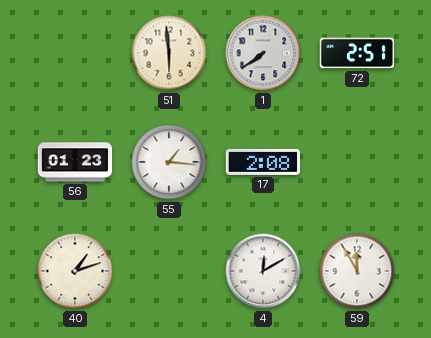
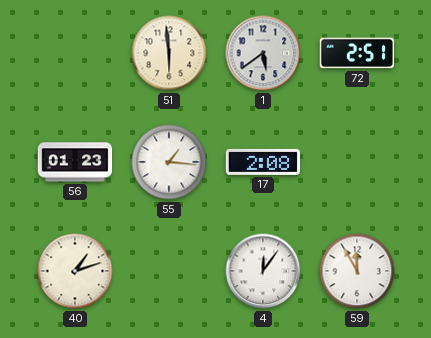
1: 7:39 -> 5:39 (263, 53)
4: 12:10 -> 12:06 (263, 271)
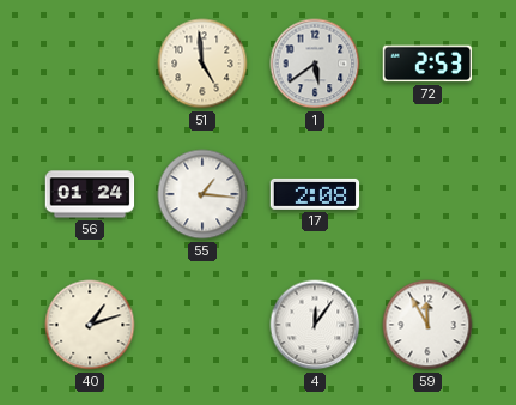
51: 5:59 -> 4:59 (202, 64)
72: 2:51 -> 2:53 (427, 64)
56: 01:23 -> 01:24 (90, 194)
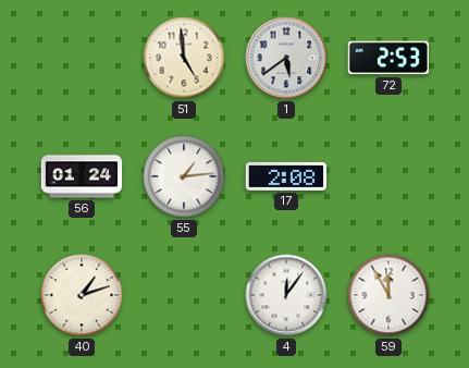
55: 1:16 -> 1:14 (184, 176)
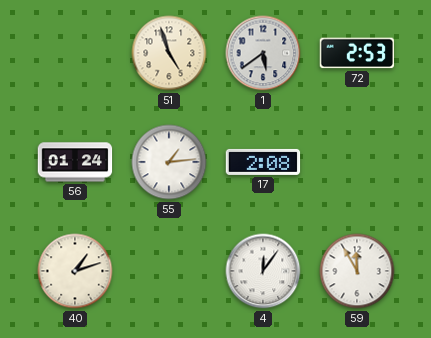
51: 4:59 -> 4:57 (169, 53)
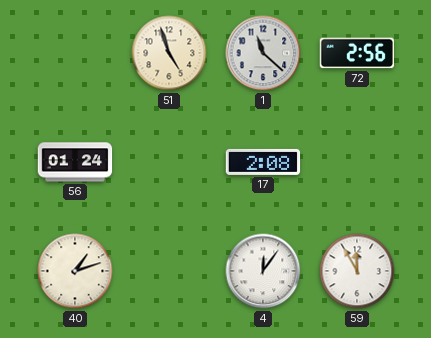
1: 5:39 -> 11:22 (263, 53)
72: 2:53 -> 2:56 (357, 53)
55: 1:14 -> none (169, 162)
